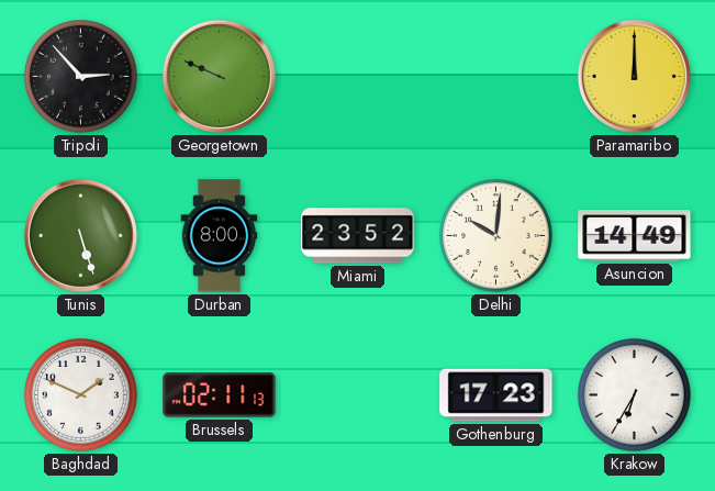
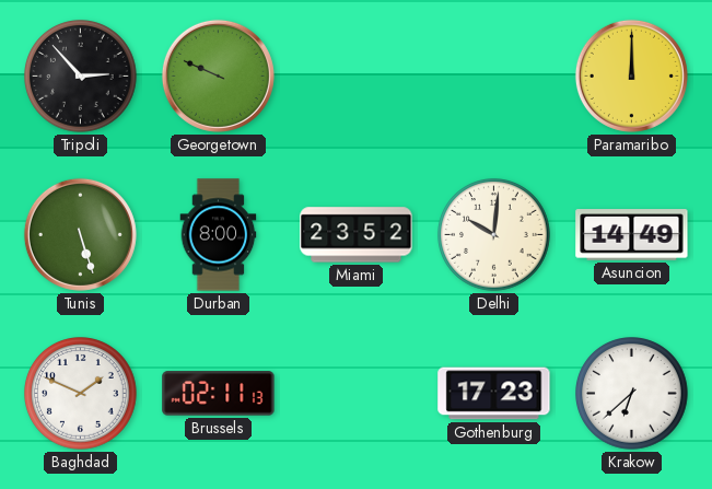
Krakow: 6:35 -> 6:38 (632, 394)
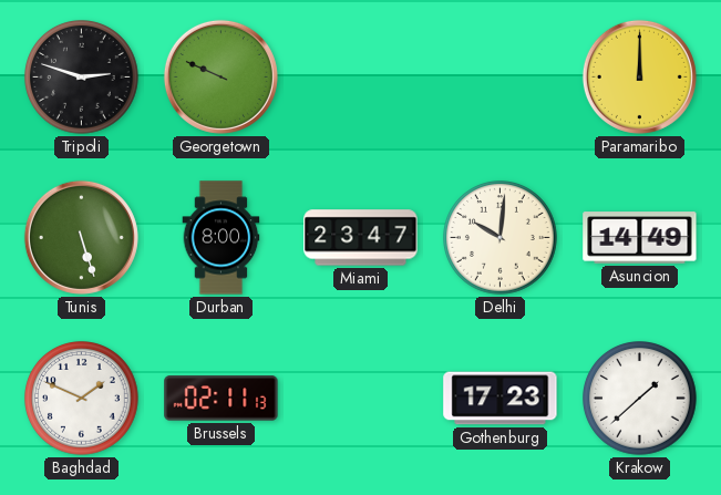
Tripoli: 2:53 -> 2:48 (82, 78)
Miami: 23:52 -> 23:47 (361, 238)
Krakow: 6:38 -> 1:38 (640, 399)
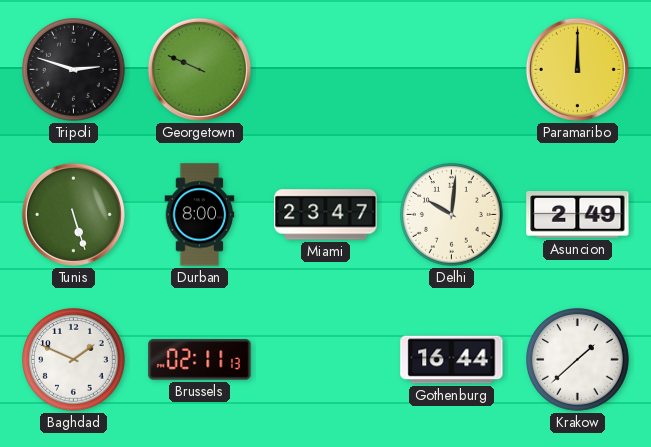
Asuncion: 14:49 -> 2:49 (578, 215)
Gothenburg: 17:23 -> 16:44 (452, 360)
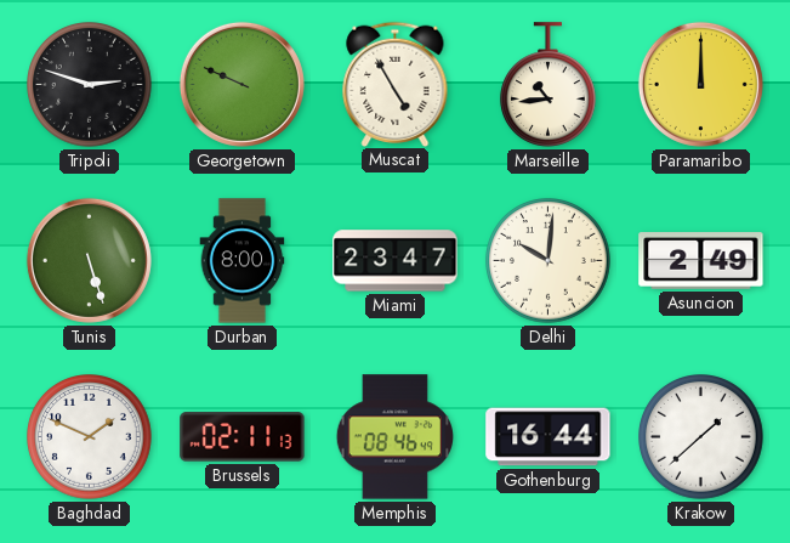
Muscat: none -> 4:55 (396, 84)
Marseille: none -> 10:44 (549, 85)
Memphis: none -> 08:46 (394, 437)
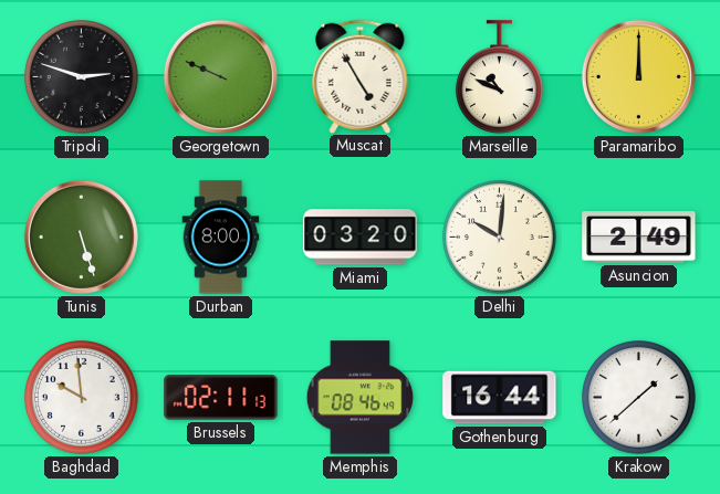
Marseille: 10:44 -> 10:49 (500, 77)
Miami: 23:47 -> 03:20 (361, 238)
Baghdad: 1:49 -> 9:59 (82, 398)
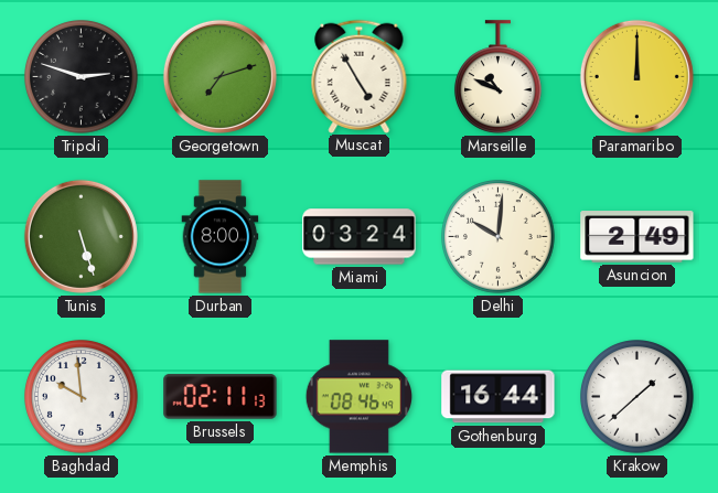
Georgetown: 9:49 -> 7:12 (219, 76)
Miami: 03:20 -> 03:24 (360, 237)
